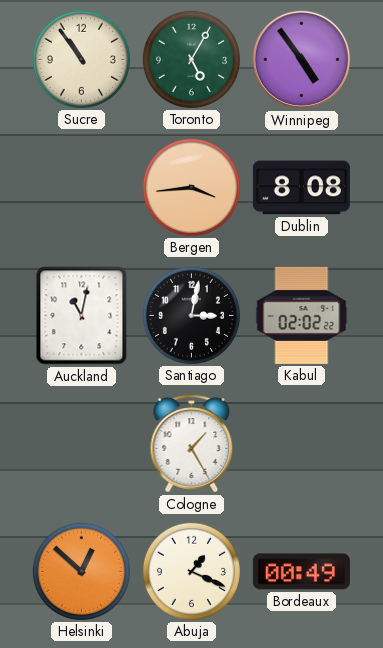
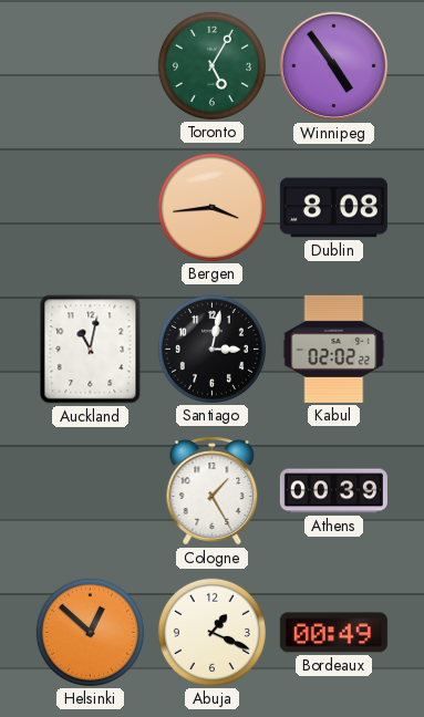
Sucre: 10:54 -> none (81, 59)
Athens: none -> 00:39 (333, 491)
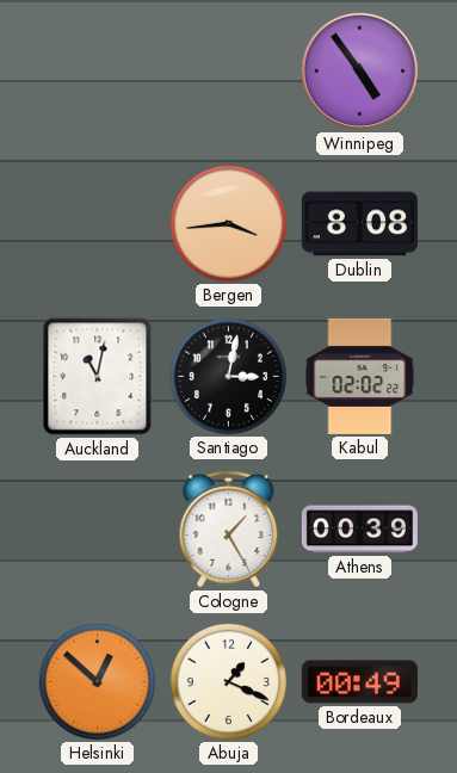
Toronto: 5:05 -> none (211, 65)
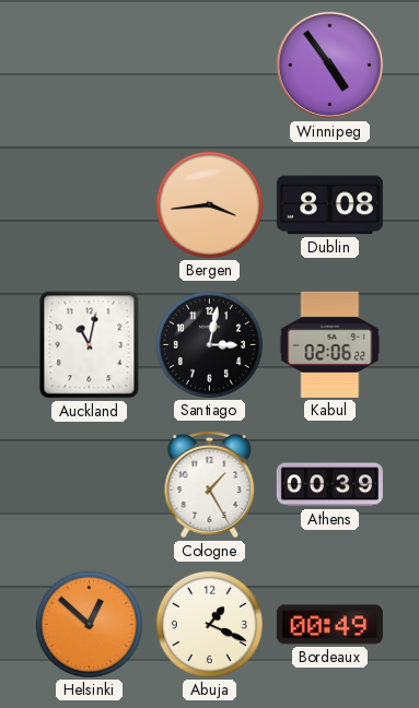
Kabul: 02:02 -> 02:06 (330, 344)
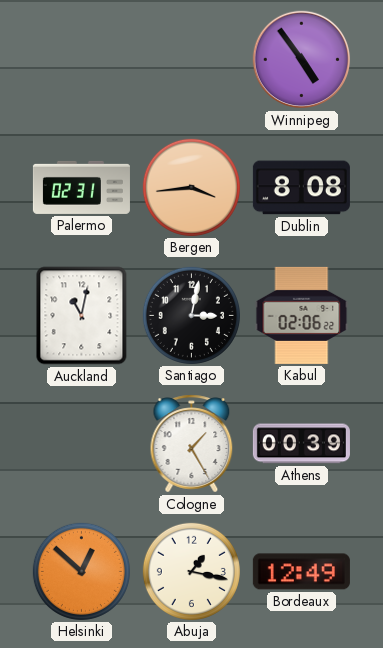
Palermo: none -> 02:31 (81, 187)
Abuja: 1:19 -> 1:17 (191, 571)
Bordeaux: 00:49 -> 12:49 (301, 572)
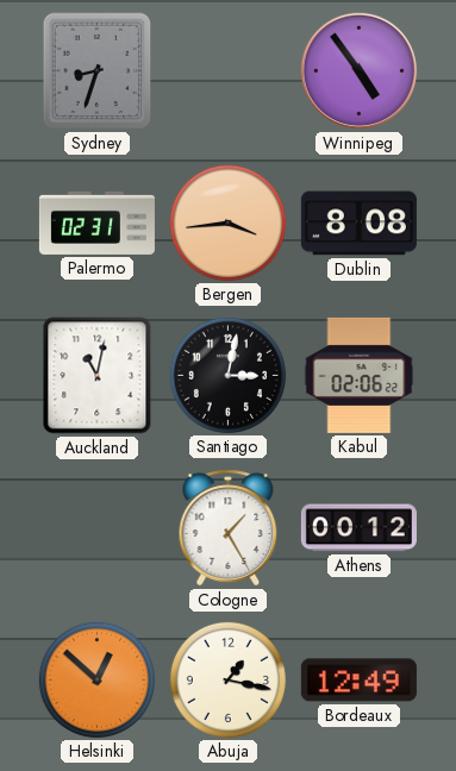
Sydney: none -> 8:33 (98, 71)
Athens: 00:39 -> 00:12 (358, 528)
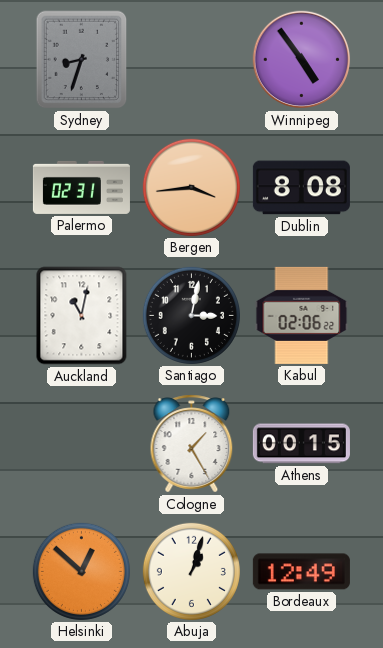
Athens: 00:12 -> 00:15 (301, 444)
Abuja: 1:17 -> 1:03 (191, 571)
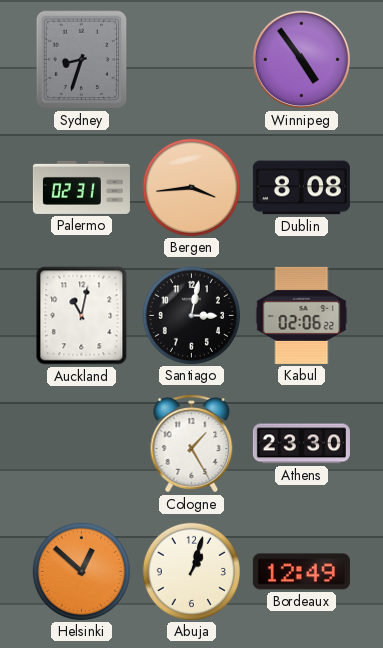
Athens: 00:15 -> 23:30 (301, 444)
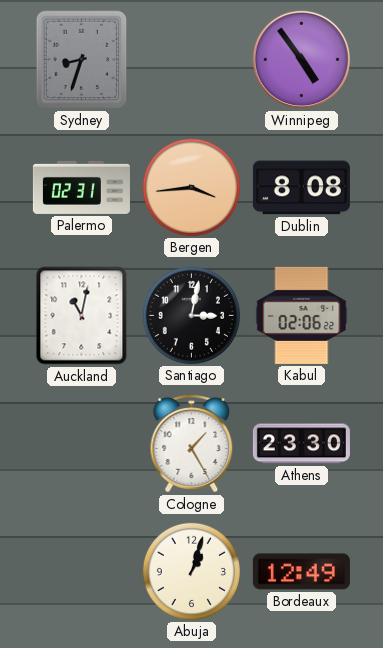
Helsinki: 12:52 -> none (81, 571)
